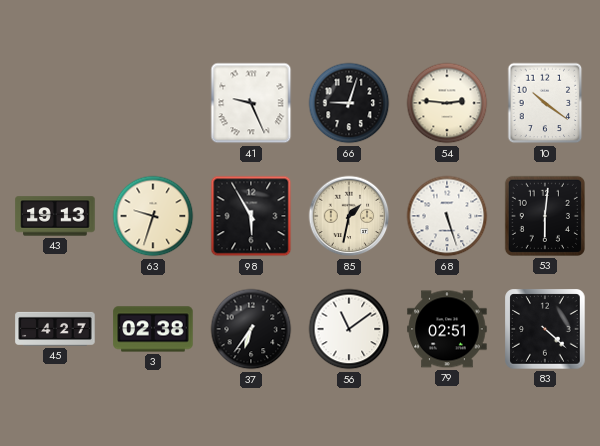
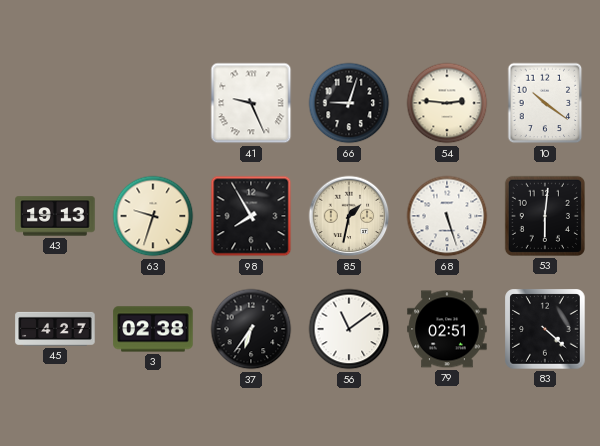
98: 5:55 -> 7:55 (251, 216)
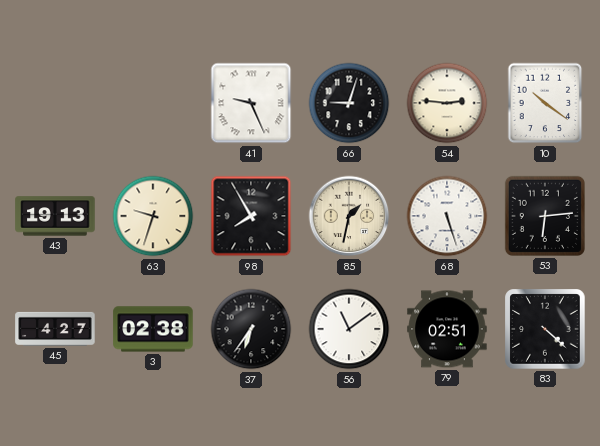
53: 6:01 -> 6:14 (545, 216)
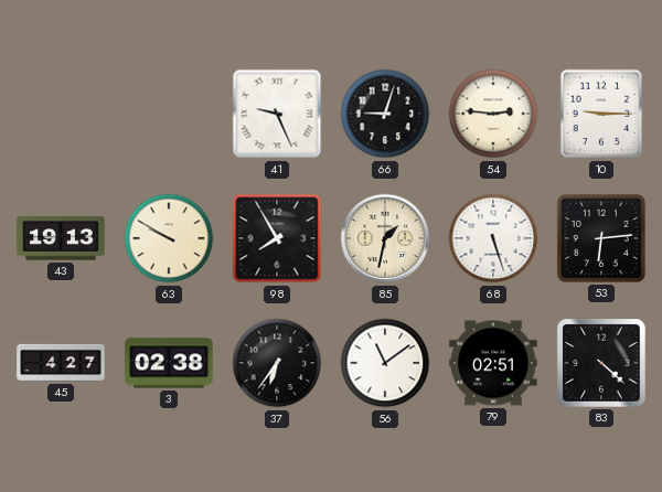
10: 10:21 -> 9:15 (601, 114)
63: 9:33 -> 9:50 (169, 238)
